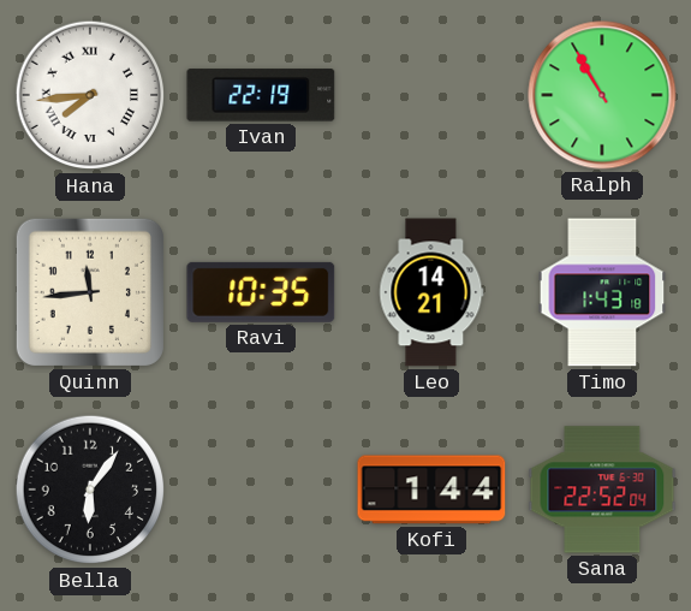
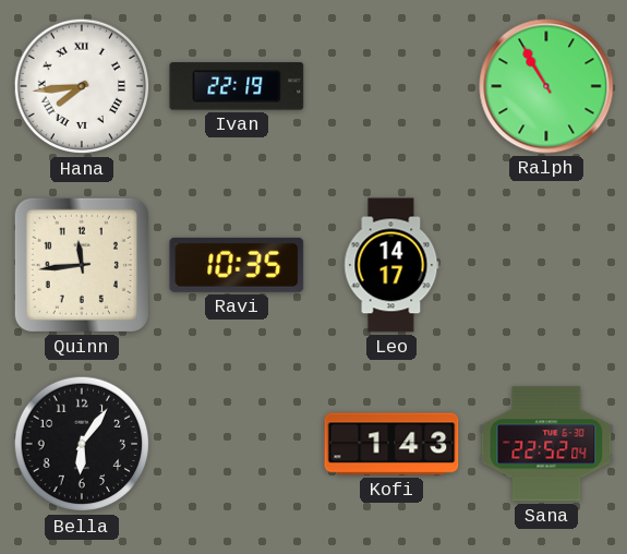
Leo: 14:21 -> 14:17 (391, 265)
Timo: 1:43 -> none (602, 292)
Kofi: 1:44 -> 1:43 (391, 444)
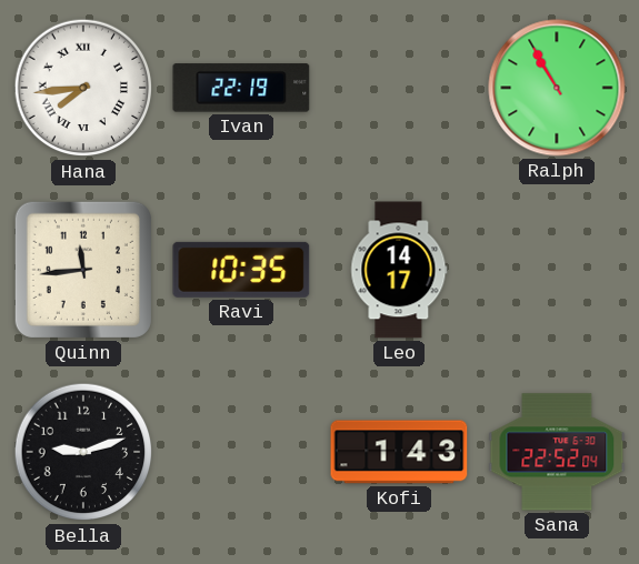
Bella: 6:06 -> 9:12 (83, 452)
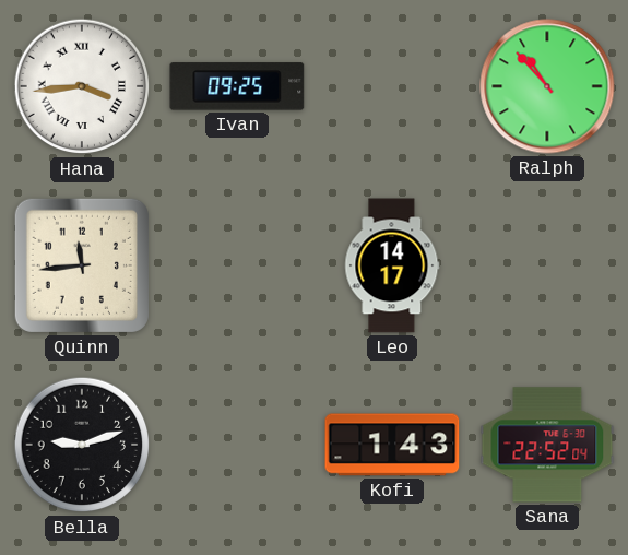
Hana: 7:44 -> 3:44 (82, 86)
Ivan: 22:19 -> 09:25 (237, 86)
Ralph: 10:55 -> 10:53 (547, 86)
Ravi: 10:35 -> none (241, 270)
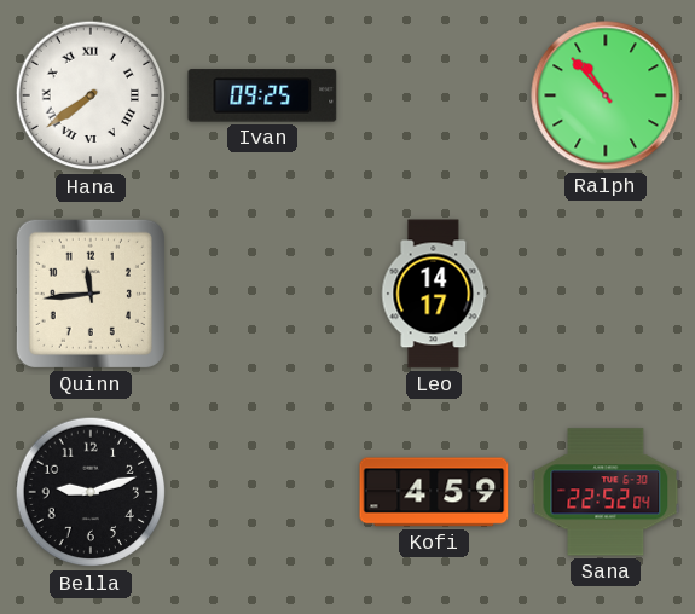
Hana: 3:44 -> 7:39 (91, 95)
Kofi: 1:43 -> 4:59 (434, 492)
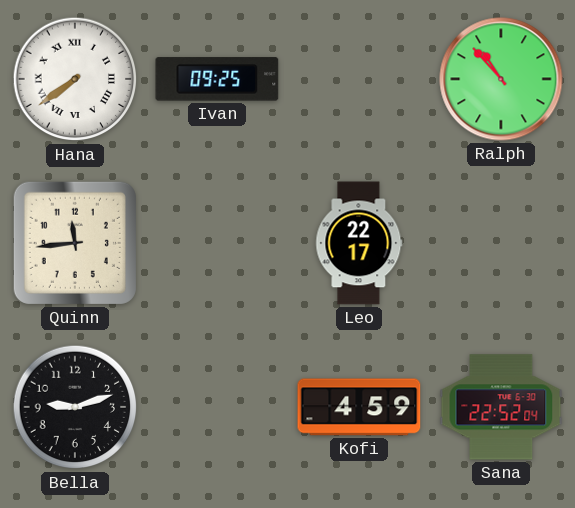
Leo: 14:17 -> 22:17 (359, 243)
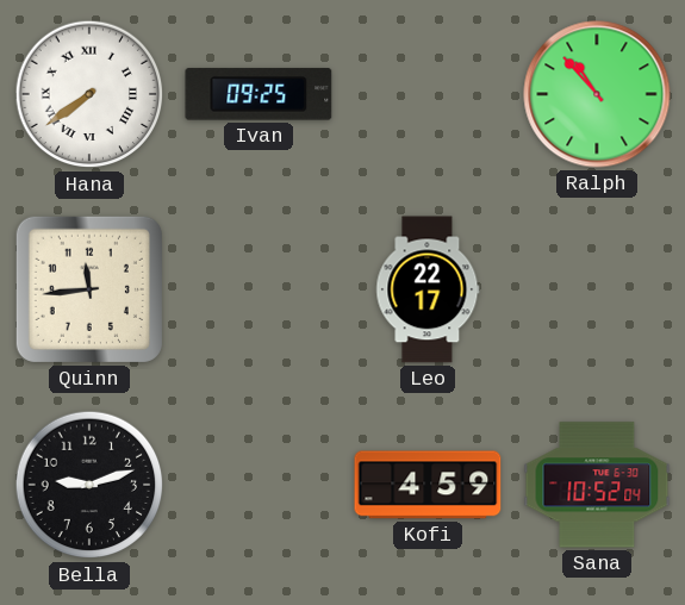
Sana: 22:52 -> 10:52 (597, 485)
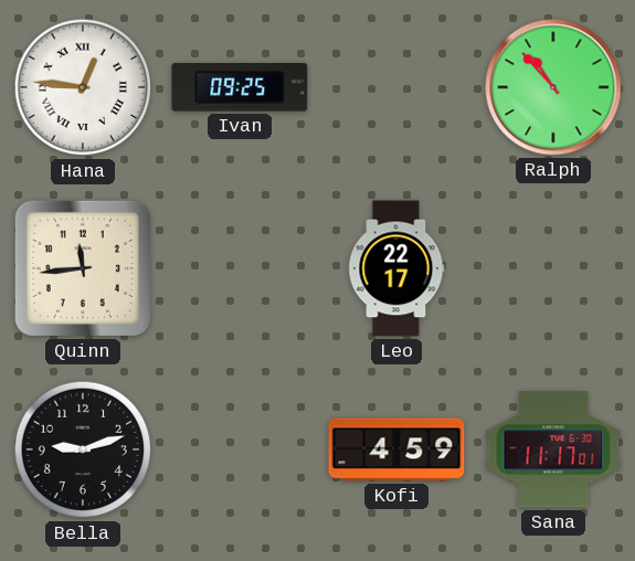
Hana: 7:39 -> 12:46 (83, 87)
Sana: 10:52 -> 11:17 (553, 449)
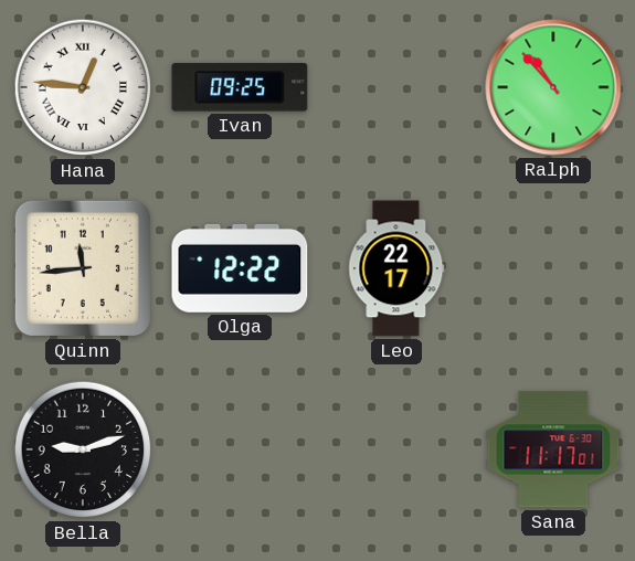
Olga: none -> 12:22 (240, 268)
Kofi: 4:59 -> none (396, 449)
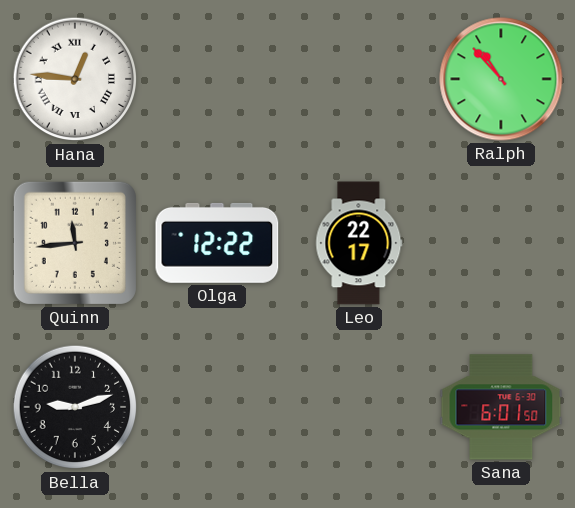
Ivan: 09:25 -> none (240, 87)
Sana: 11:17 -> 6:01 (501, 407)
